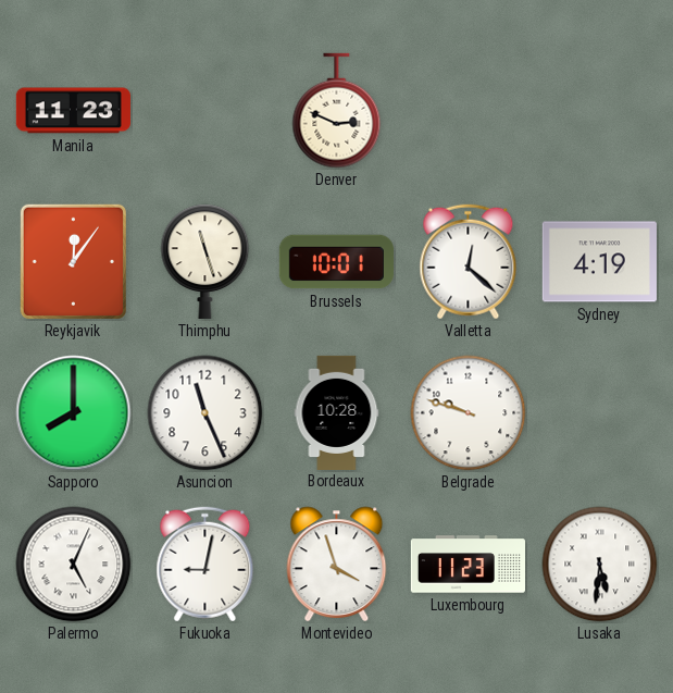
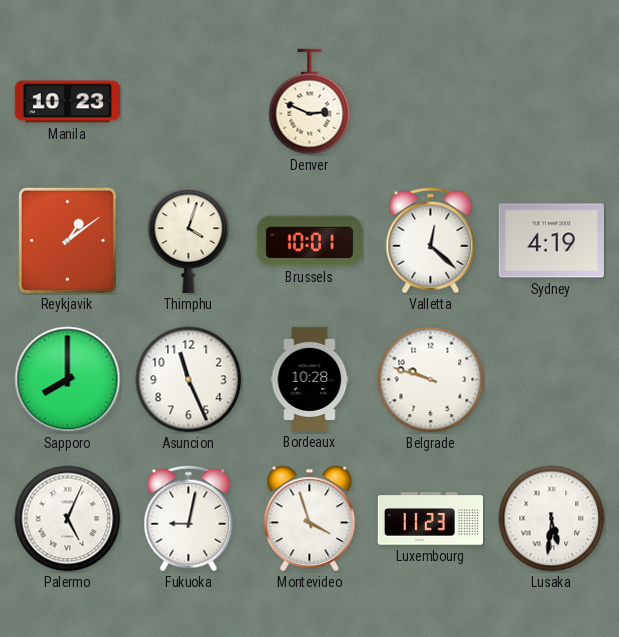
Manila: 11:23 -> 10:23 (67, 102)
Reykjavik: 12:06 -> 1:09 (67, 240)
Thimphu: 11:27 -> 4:03 (189, 240)
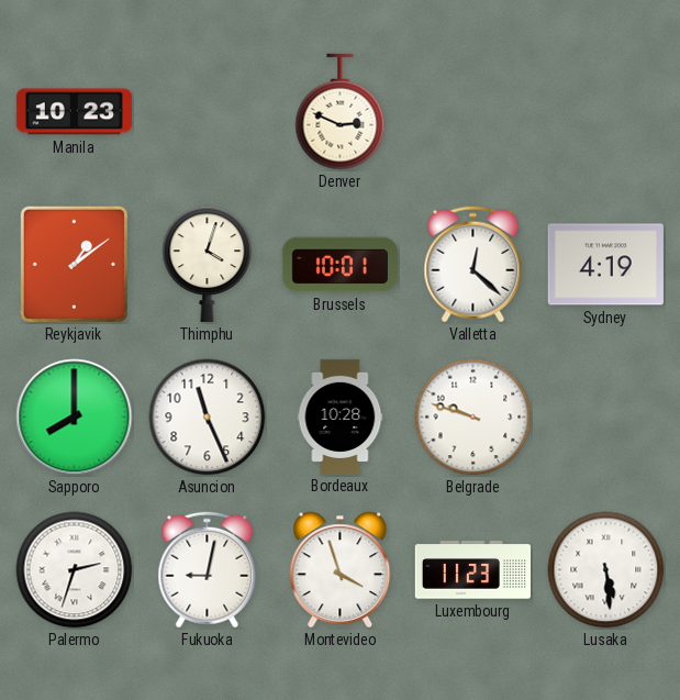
Palermo: 5:04 -> 2:33 (75, 570)
Lusaka: 5:31 -> 5:29 (606, 570)
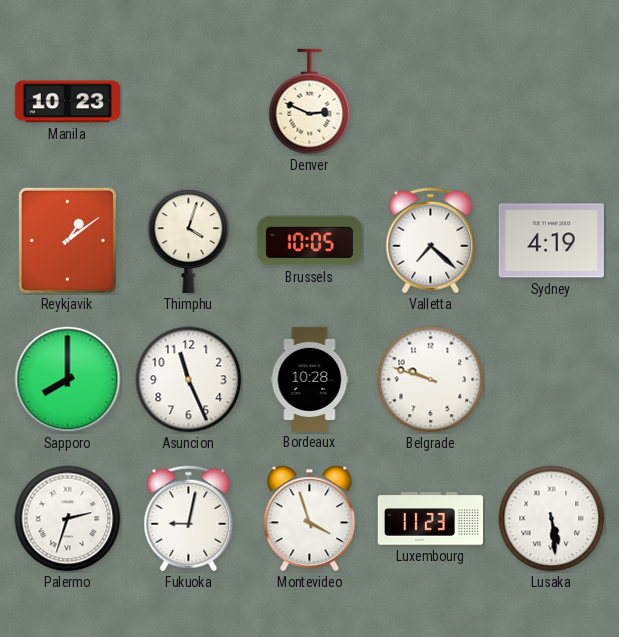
Brussels: 10:01 -> 10:05 (309, 241)
Valletta: 12:22 -> 7:22 (431, 241)
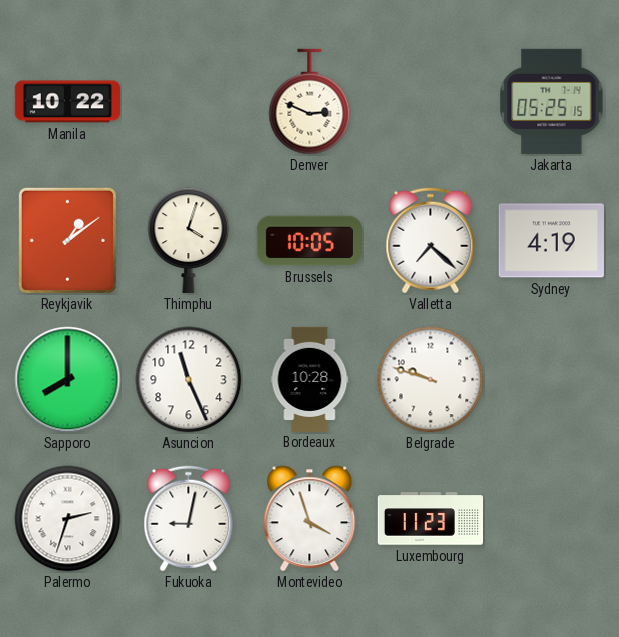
Manila: 10:23 -> 10:22 (67, 102)
Jakarta: none -> 05:25 (552, 101)
Lusaka: 5:29 -> none (552, 519)
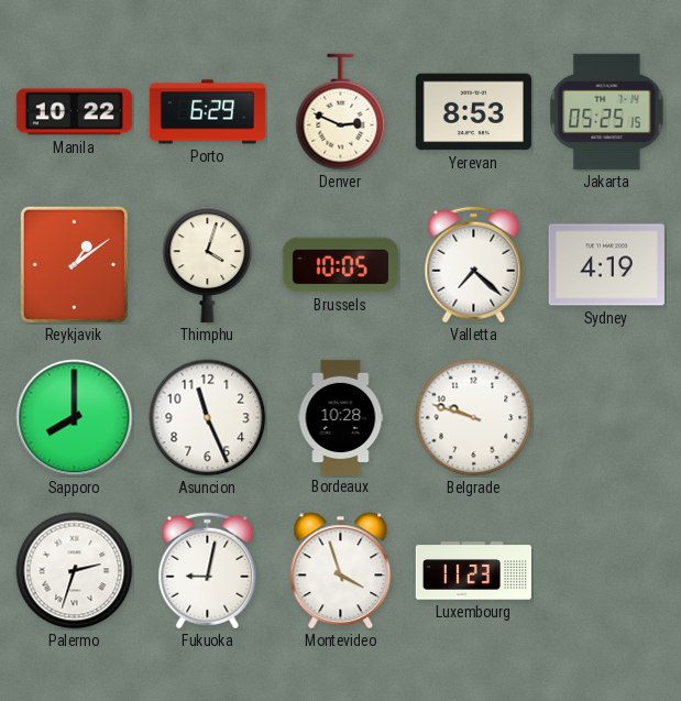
Porto: none -> 6:29 (207, 112)
Yerevan: none -> 8:53 (473, 112)
